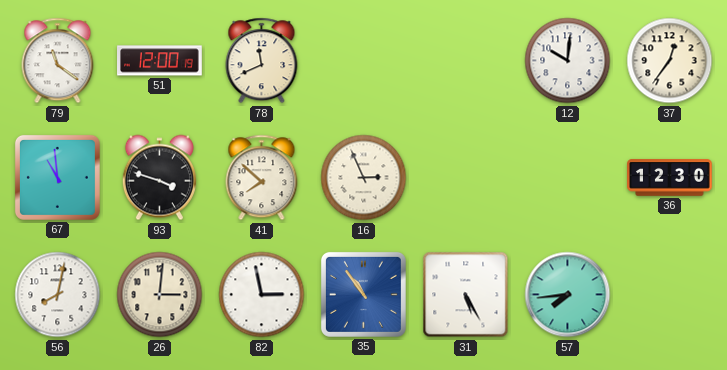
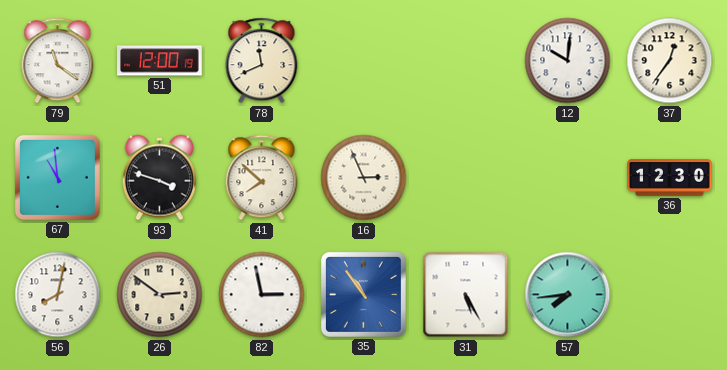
26: 3:01 -> 2:51 (160, 295)
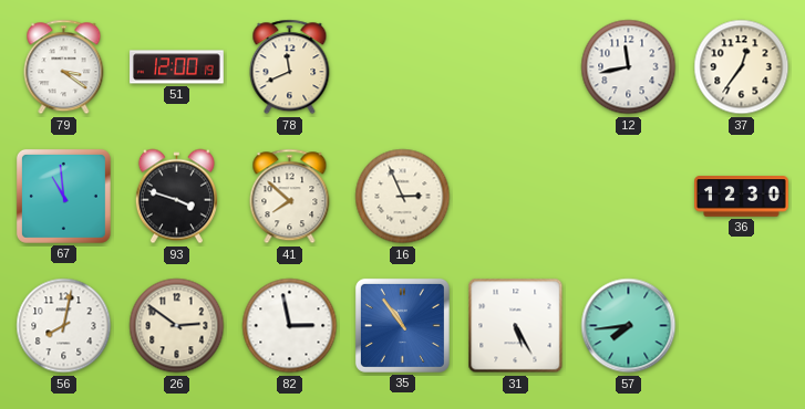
79: 11:21 -> 3:21 (64, 67)
12: 10:01 -> 11:43 (629, 67)
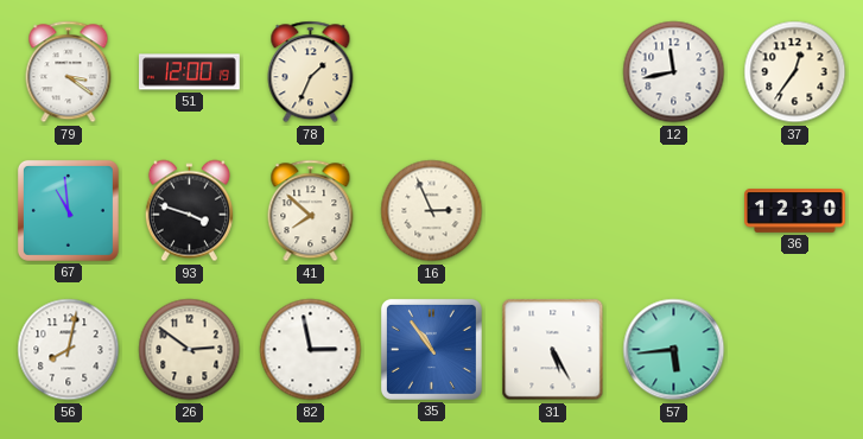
78: 11:41 -> 1:34 (311, 72)
57: 7:44 -> 5:44 (674, 350)
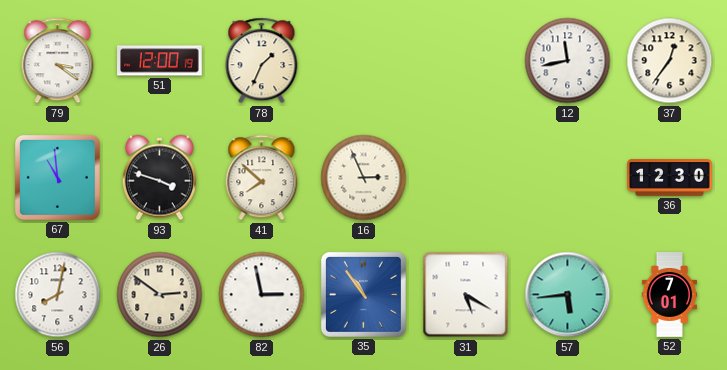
31: 5:25 -> 5:20 (466, 295)
52: none -> 7:01 (669, 295)
